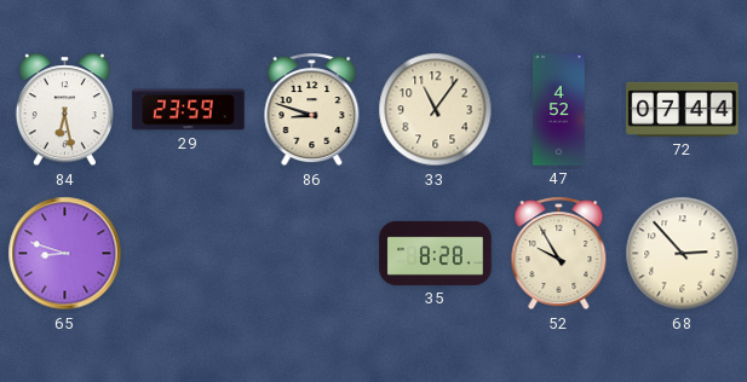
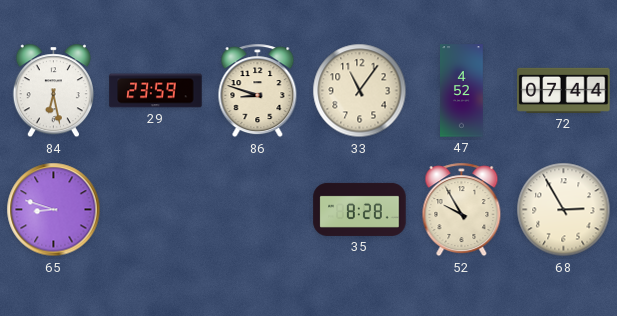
68: 2:53 -> 2:55 (564, 210)
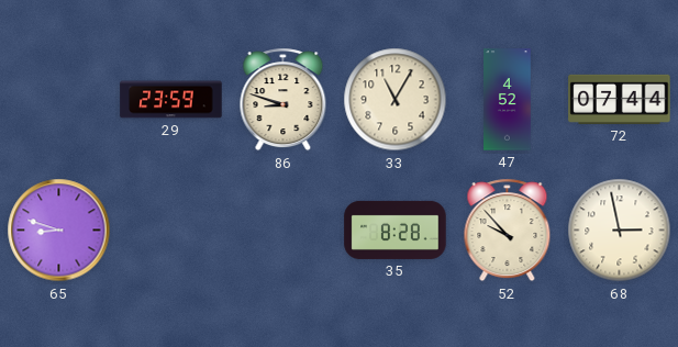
84: 6:28 -> none (53, 91)
33: 11:06 -> 11:05 (396, 100)
52: 9:55 -> 9:53 (508, 231)
68: 2:55 -> 2:58 (620, 231)
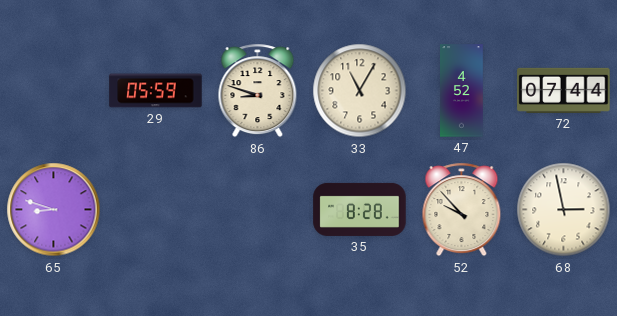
29: 23:59 -> 05:59 (156, 91)
